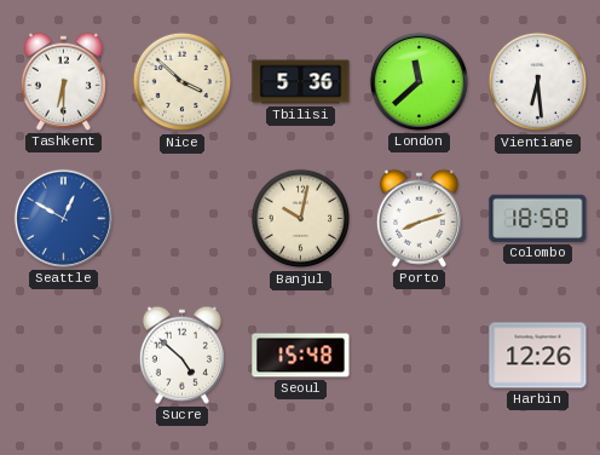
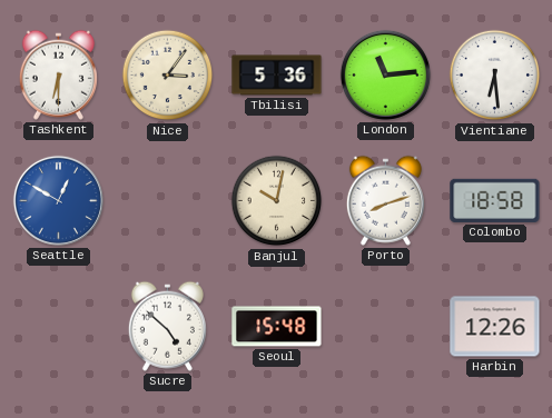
Nice: 3:52 -> 3:06 (168, 76)
London: 11:38 -> 11:14 (385, 74)
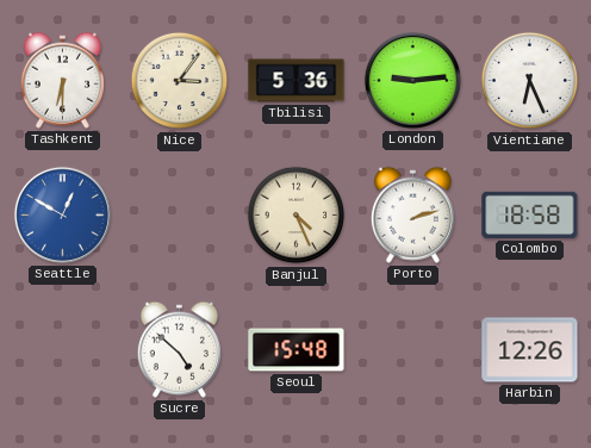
London: 11:14 -> 9:14 (412, 80)
Vientiane: 6:29 -> 6:26 (530, 81)
Banjul: 10:02 -> 4:26 (297, 216)
Porto: 8:12 -> 2:12 (412, 214)
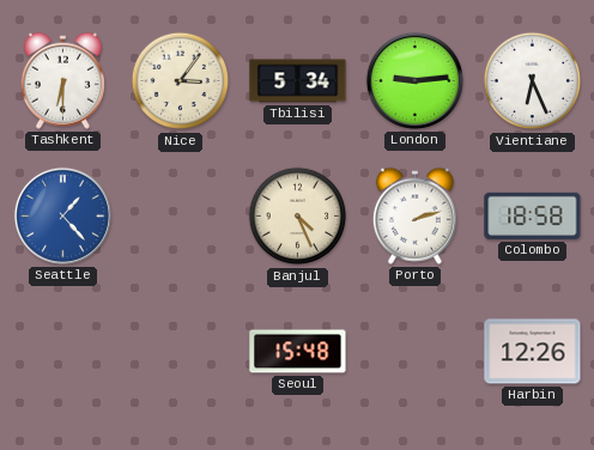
Tbilisi: 5:36 -> 5:34 (298, 81)
Seattle: 12:50 -> 1:23 (62, 215)
Sucre: 4:52 -> none (179, 349)
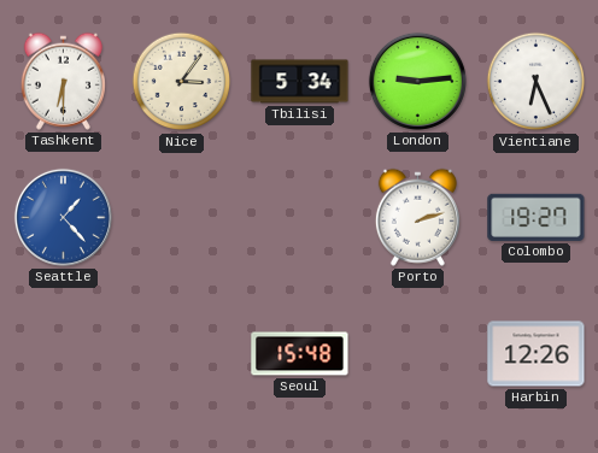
Banjul: 4:26 -> none (298, 217)
Colombo: 18:58 -> 19:27 (537, 217)
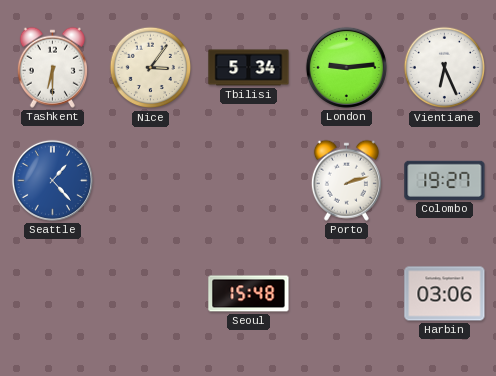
Harbin: 12:26 -> 03:06 (445, 294)
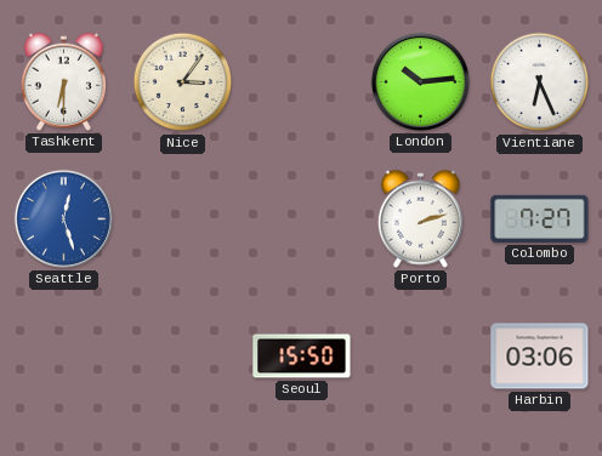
Tbilisi: 5:34 -> none (249, 68)
London: 9:14 -> 10:14 (420, 81)
Seattle: 1:23 -> 12:27 (63, 218)
Colombo: 19:27 -> 7:27 (540, 218)
Seoul: 15:48 -> 15:50 (302, 357)
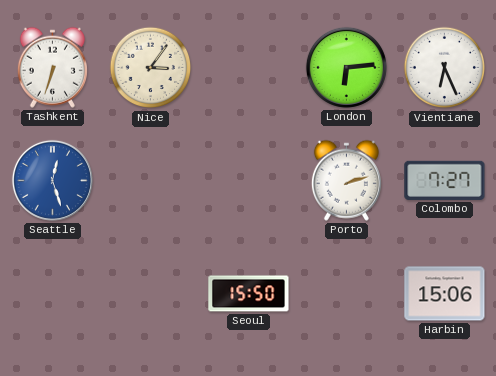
Tashkent: 6:30 -> 6:33 (52, 67)
London: 10:14 -> 6:14 (346, 67)
Harbin: 03:06 -> 15:06 (445, 294)
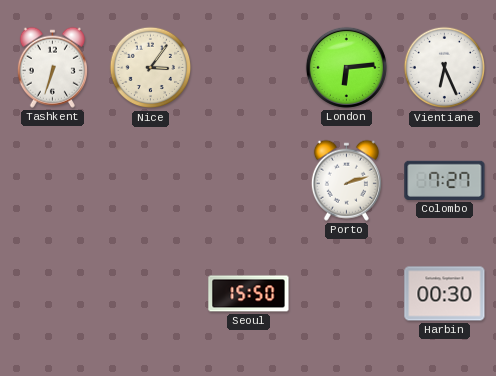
Seattle: 12:27 -> none (52, 180)
Harbin: 15:06 -> 00:30 (445, 294)
